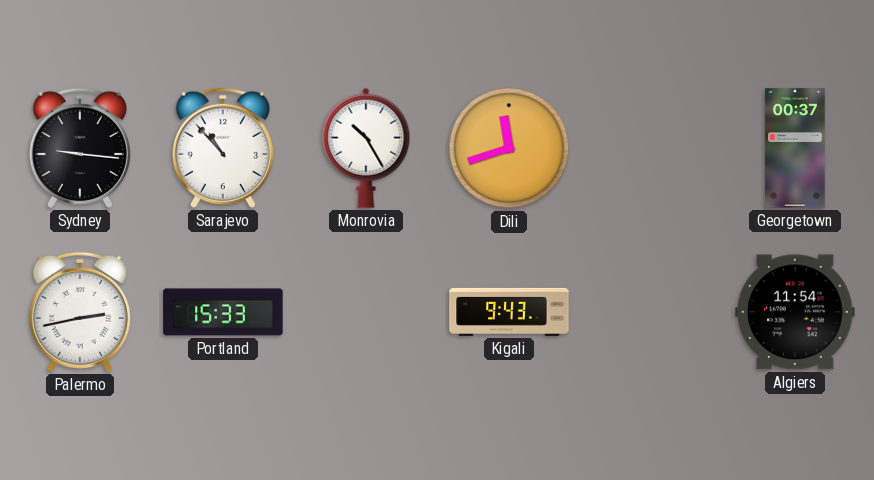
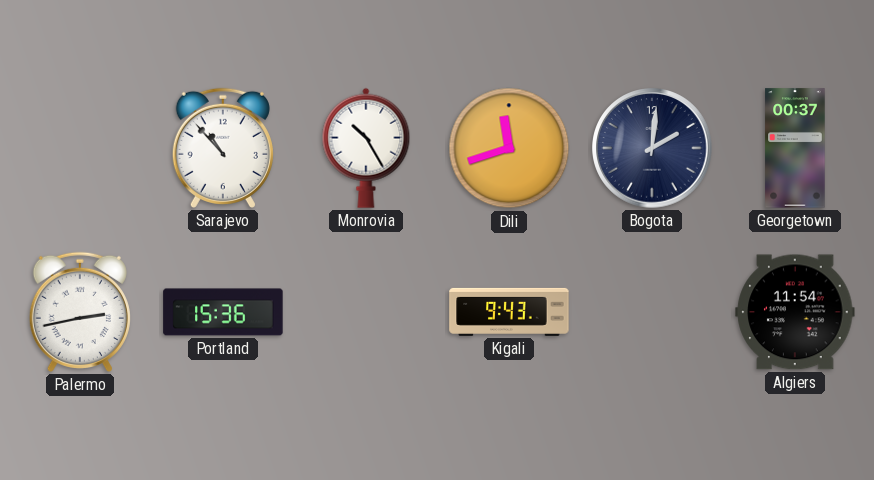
Sydney: 9:16 -> none (80, 148)
Bogota: none -> 2:01 (652, 148)
Portland: 15:33 -> 15:36 (223, 312)
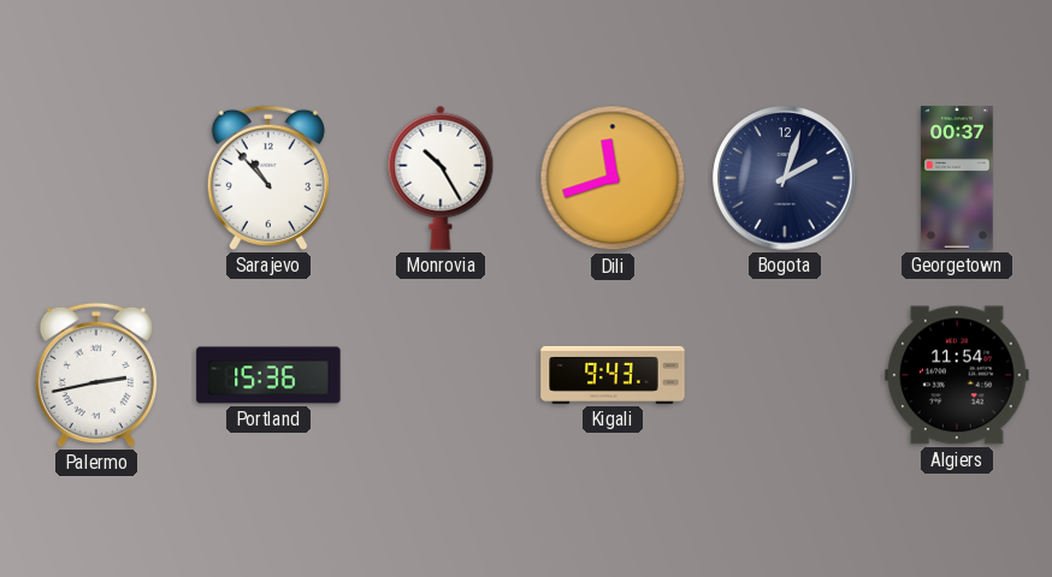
Bogota: 2:01 -> 2:03 (785, 178)
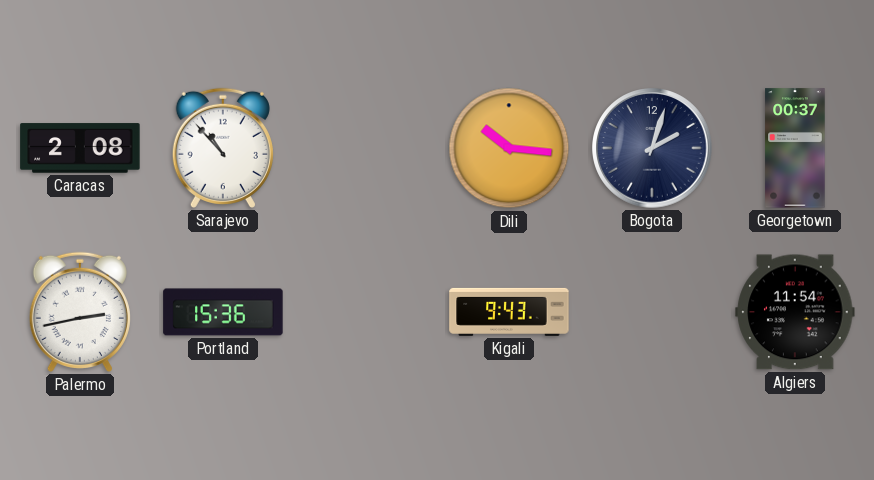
Caracas: none -> 2:08 (80, 148)
Monrovia: 10:25 -> none (441, 178)
Dili: 11:42 -> 10:16 (509, 148)
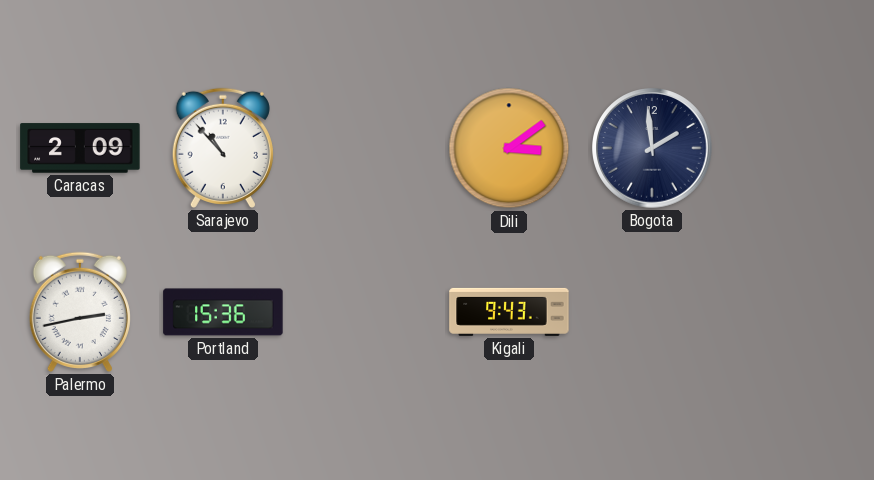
Caracas: 2:08 -> 2:09 (80, 148)
Dili: 10:16 -> 3:09 (509, 148)
Bogota: 2:03 -> 1:59 (652, 148)
Georgetown: 00:37 -> none (795, 148)
Algiers: 11:54 -> none (795, 312)
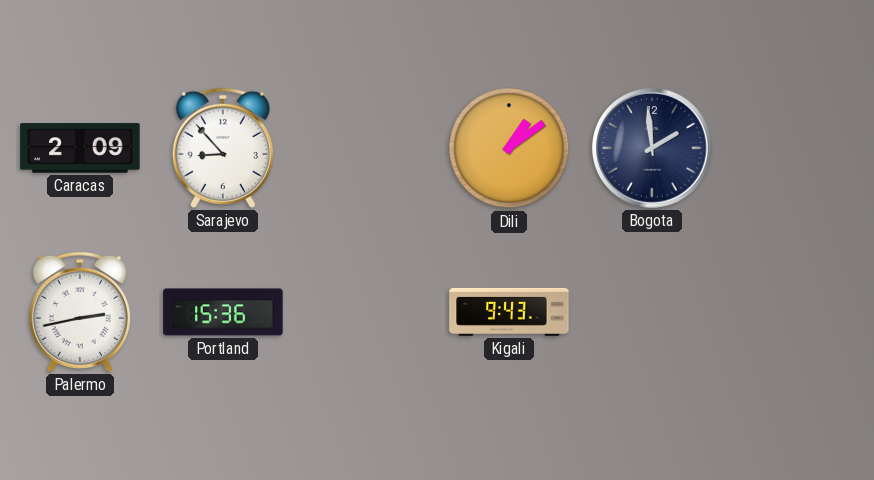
Sarajevo: 10:53 -> 8:53 (223, 148)
Dili: 3:09 -> 1:09 (509, 148)
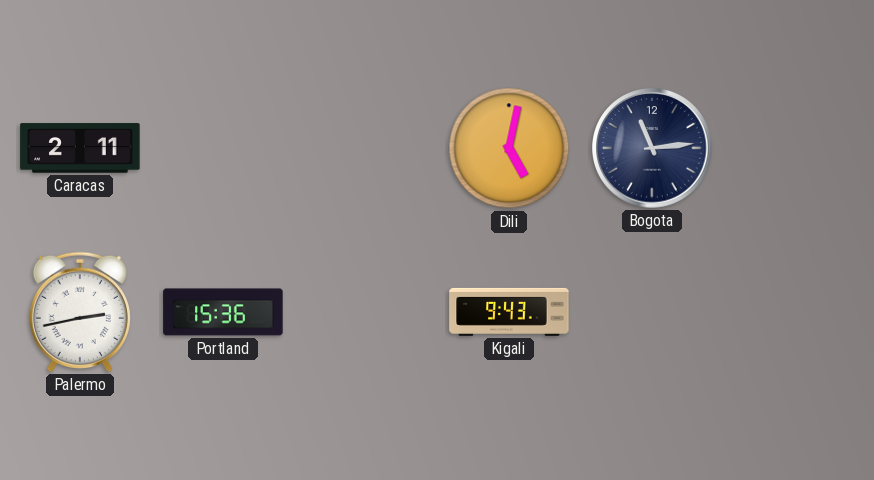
Caracas: 2:09 -> 2:11 (80, 148)
Sarajevo: 8:53 -> none (223, 148)
Dili: 1:09 -> 5:02 (509, 148)
Bogota: 1:59 -> 11:14 (652, 148)
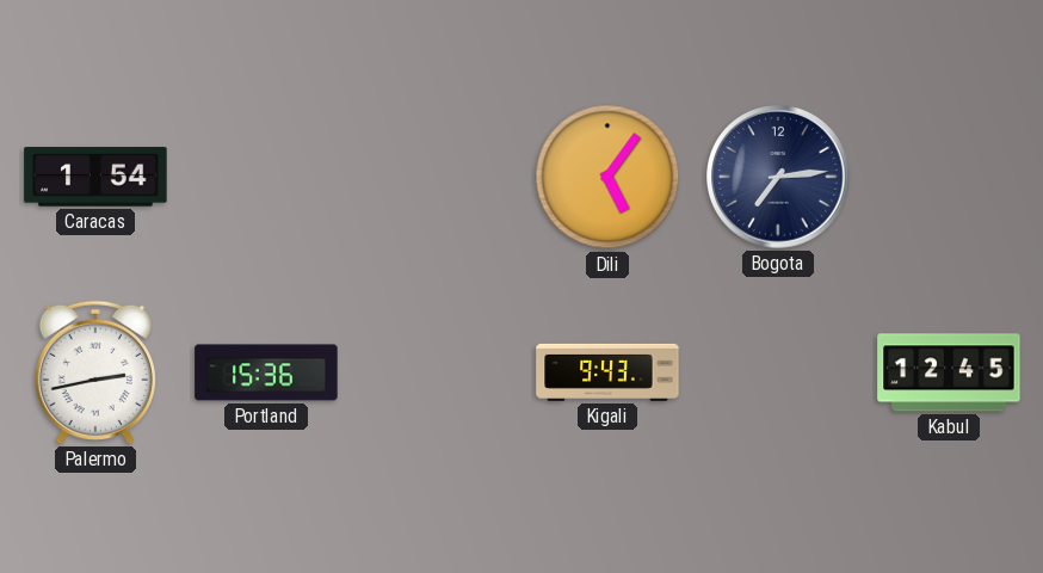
Caracas: 2:11 -> 1:54 (95, 177)
Dili: 5:02 -> 5:06 (607, 177)
Bogota: 11:14 -> 7:14 (778, 177)
Kabul: none -> 12:45 (949, 372)
